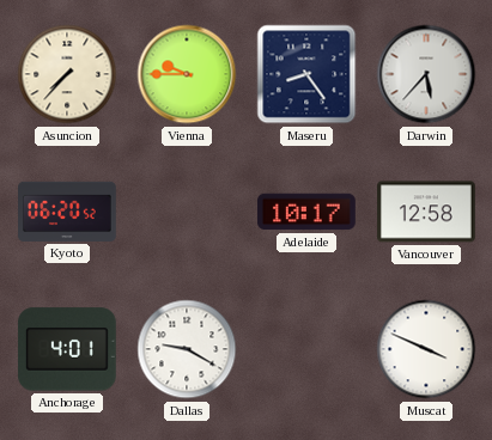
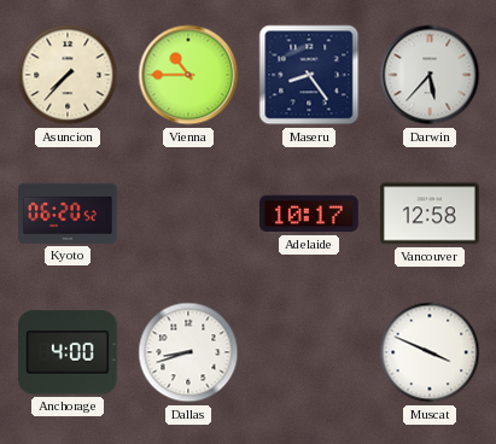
Vienna: 9:45 -> 10:45 (188, 75)
Anchorage: 4:01 -> 4:00 (68, 352)
Dallas: 9:20 -> 8:42 (188, 352)
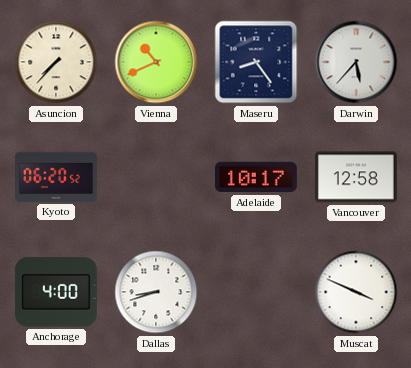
Vienna: 10:45 -> 10:41 (156, 62)
